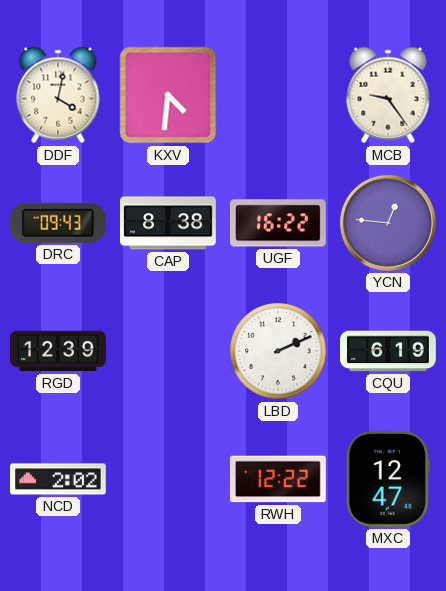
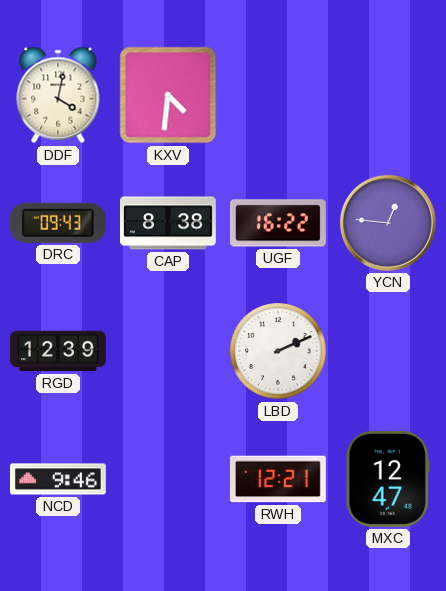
MCB: 9:24 -> none (388, 95)
CQU: 6:19 -> none (389, 351)
NCD: 2:02 -> 9:46 (59, 479)
RWH: 12:22 -> 12:21 (278, 479)
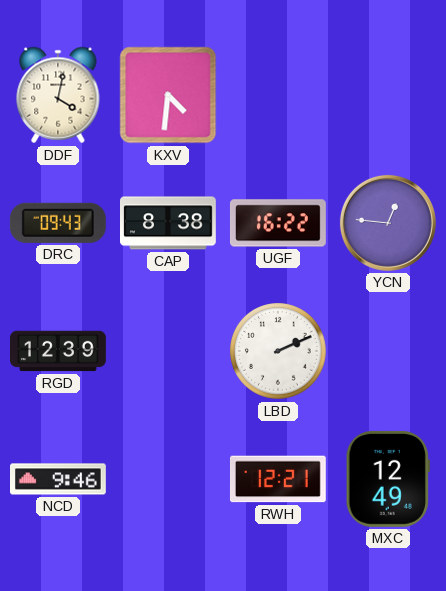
MXC: 12:47 -> 12:49 (388, 479)
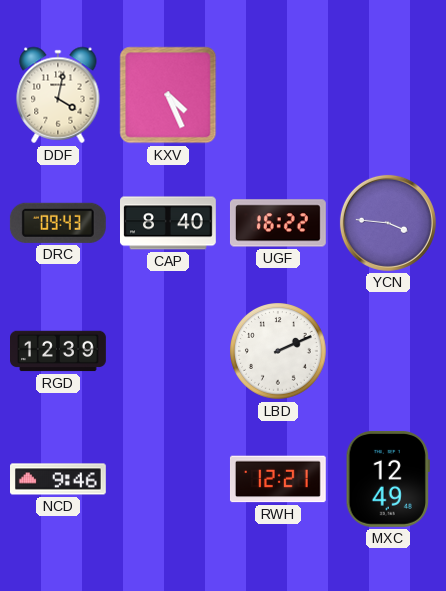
KXV: 4:31 -> 4:26 (168, 95)
CAP: 8:38 -> 8:40 (169, 223)
YCN: 12:46 -> 3:46 (388, 223)
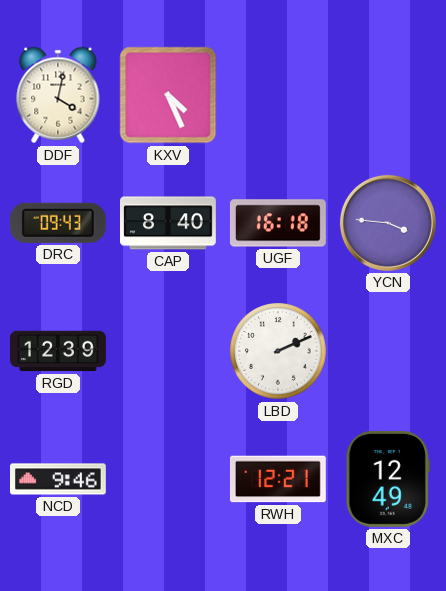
UGF: 16:22 -> 16:18 (278, 223)
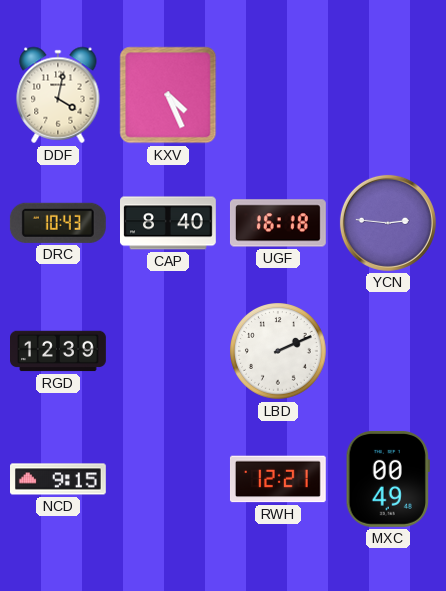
DRC: 09:43 -> 10:43 (58, 223)
YCN: 3:46 -> 2:46 (388, 223)
NCD: 9:46 -> 9:15 (59, 479)
MXC: 12:49 -> 00:49 (388, 479)
